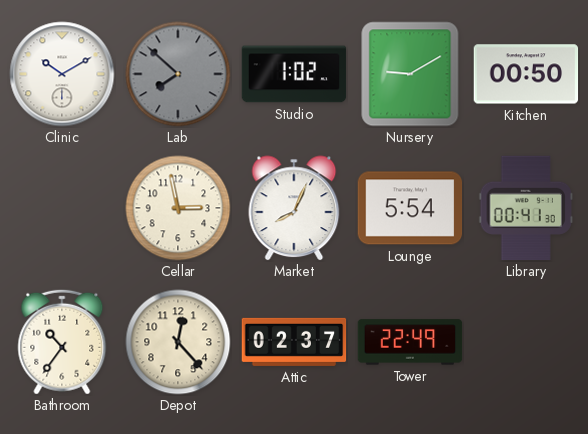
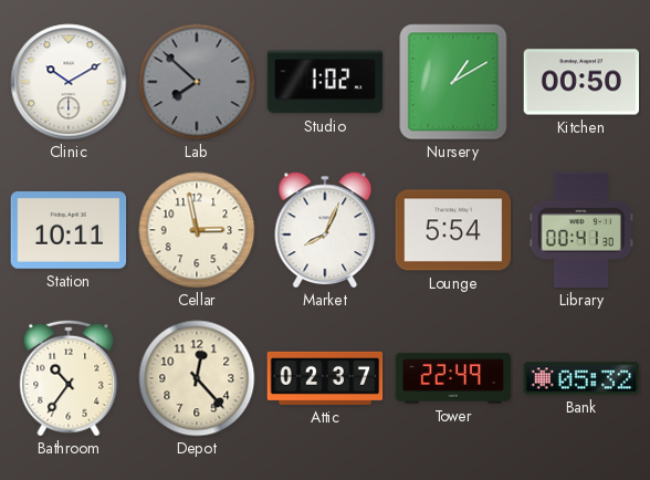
Nursery: 9:10 -> 1:10 (453, 82)
Station: none -> 10:11 (69, 231)
Bank: none -> 05:32 (581, 378)
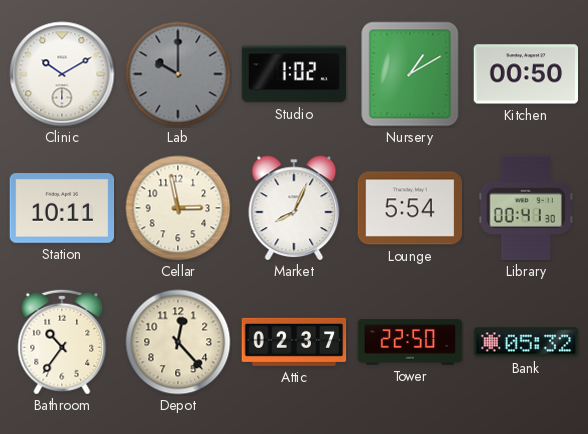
Lab: 7:52 -> 10:00 (178, 74)
Tower: 22:49 -> 22:50 (410, 342)
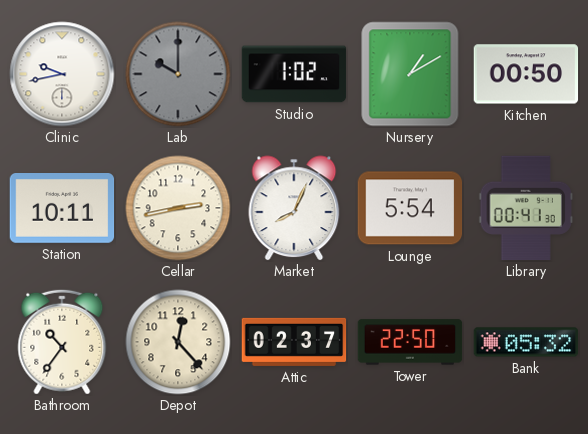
Clinic: 10:10 -> 9:43 (62, 74)
Cellar: 2:58 -> 2:43 (178, 208)
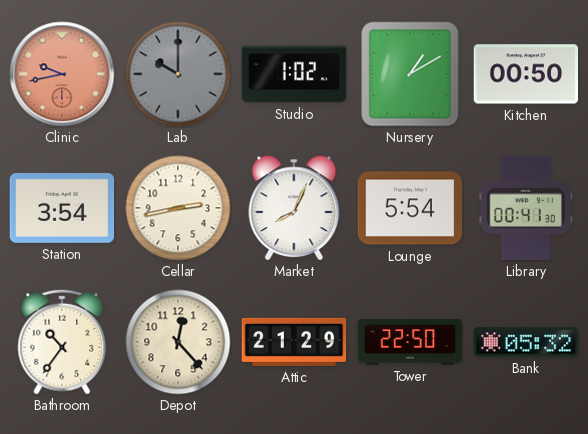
Clinic dial: white -> salmon (62, 74)
Station: 10:11 -> 3:54 (62, 209)
Attic: 02:37 -> 21:29 (294, 342)
